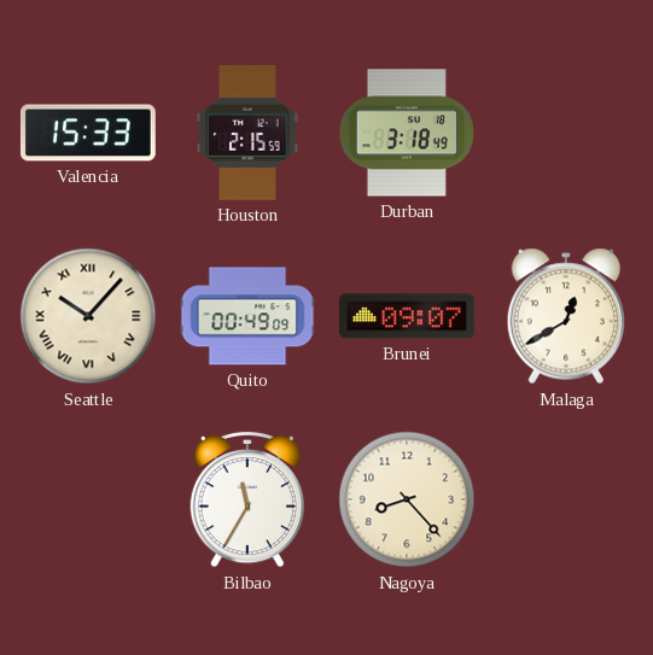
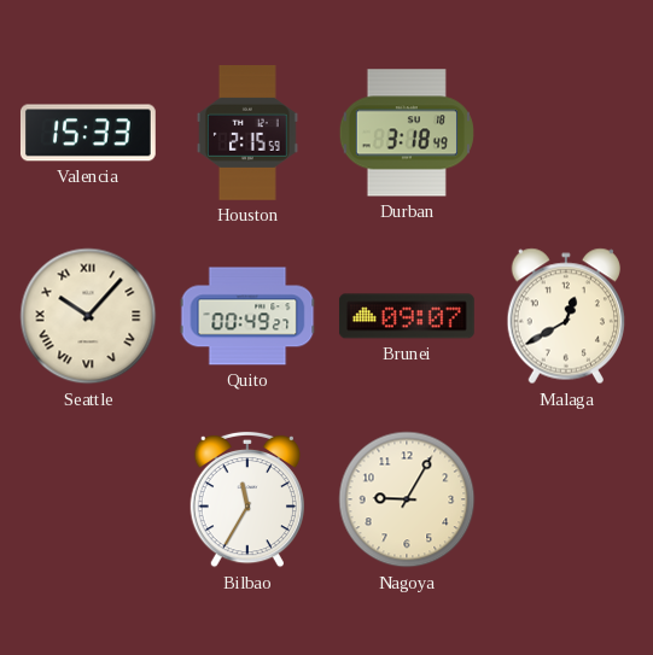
Quito: 00:49:09 -> 00:49:27 (247, 316)
Nagoya: 8:23 -> 9:05 (407, 499)
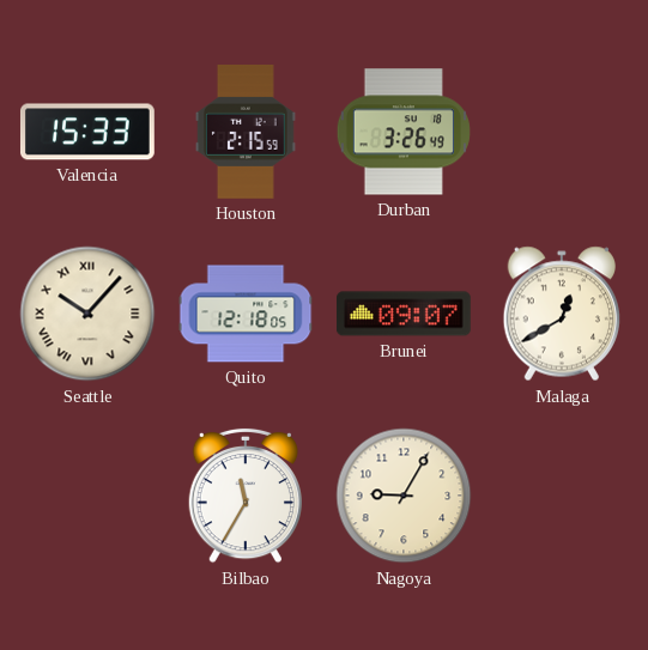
Durban: 3:18 -> 3:26 (404, 132)
Quito: 00:49 -> 12:18 (246, 314)
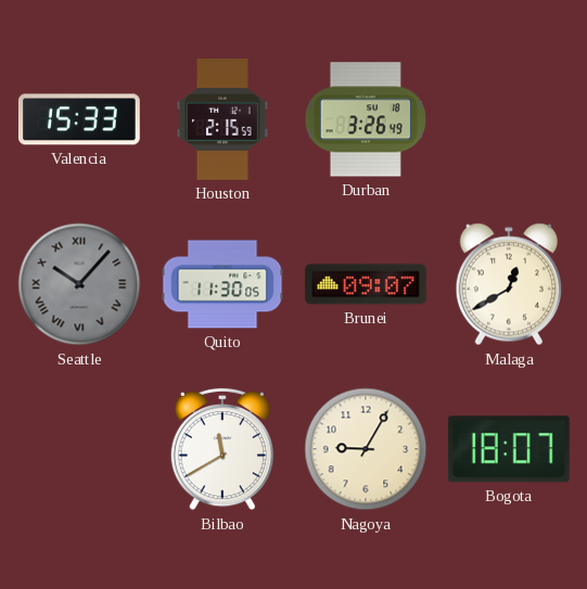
Seattle dial: cream -> grey (79, 284)
Quito: 12:18 -> 11:30 (222, 284)
Bilbao: 11:35 -> 11:40 (221, 449)
Bogota: none -> 18:07 (509, 449)
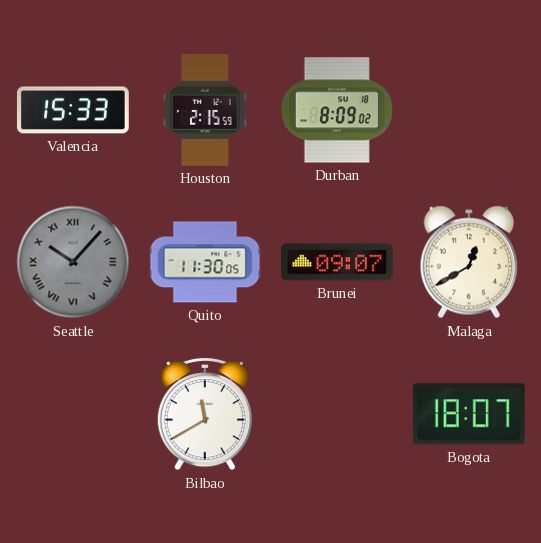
Durban: 3:26 -> 8:09 (337, 110)
Nagoya: 9:05 -> none (366, 449)
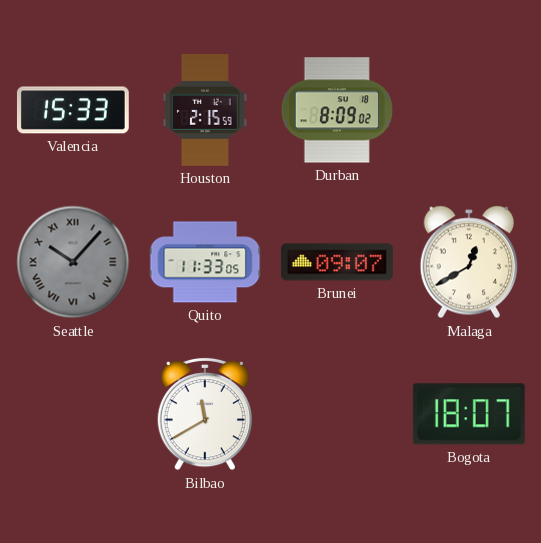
Quito: 11:30 -> 11:33 (205, 262)
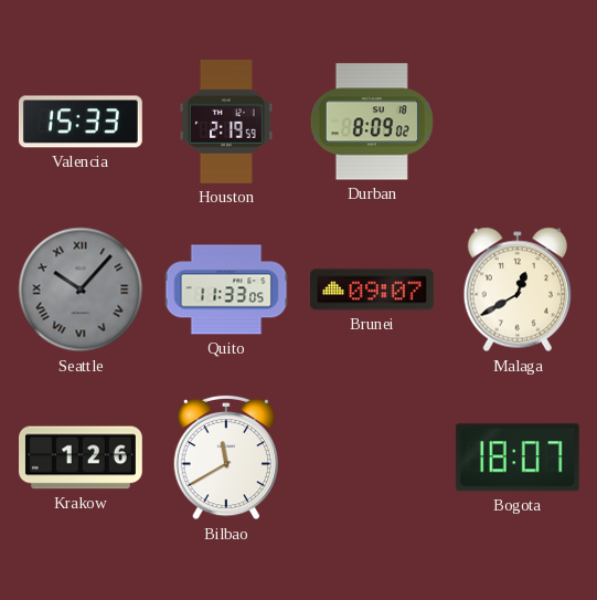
Houston: 2:15 -> 2:19 (227, 123)
Krakow: none -> 1:26 (82, 457)
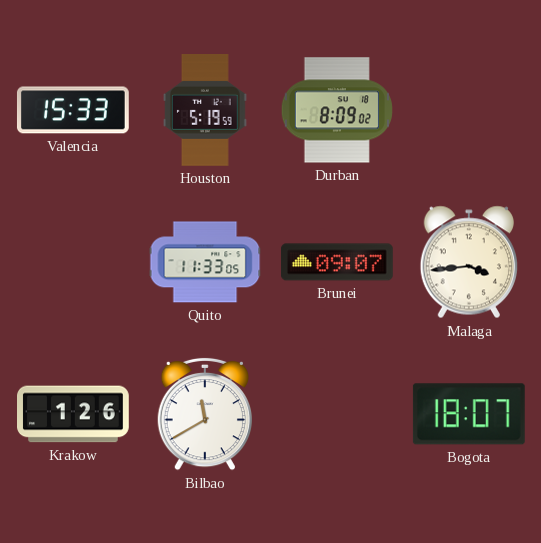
Houston: 2:19 -> 5:19 (206, 111)
Seattle: 10:07 -> none (81, 290)
Malaga: 12:40 -> 3:44 (468, 262)
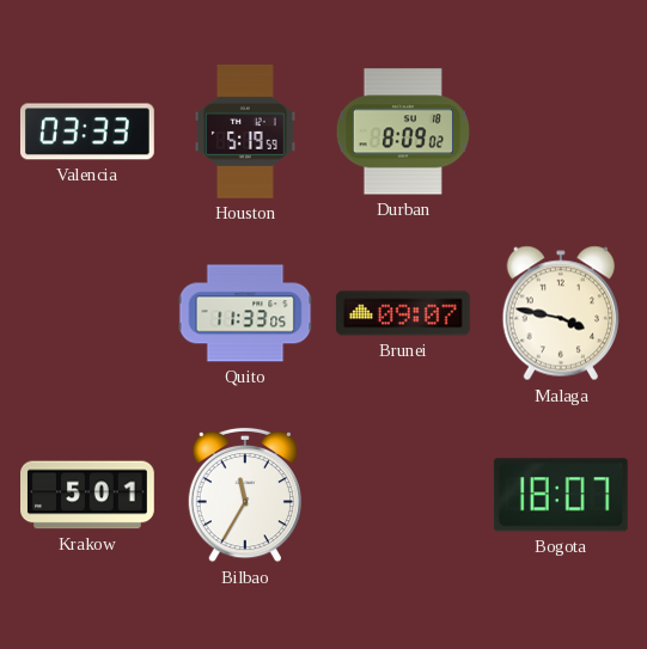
Valencia: 15:33 -> 03:33 (87, 131)
Malaga: 3:44 -> 3:47 (560, 313)
Krakow: 1:26 -> 5:01 (88, 495)
Bilbao: 11:40 -> 11:35 (244, 495)
